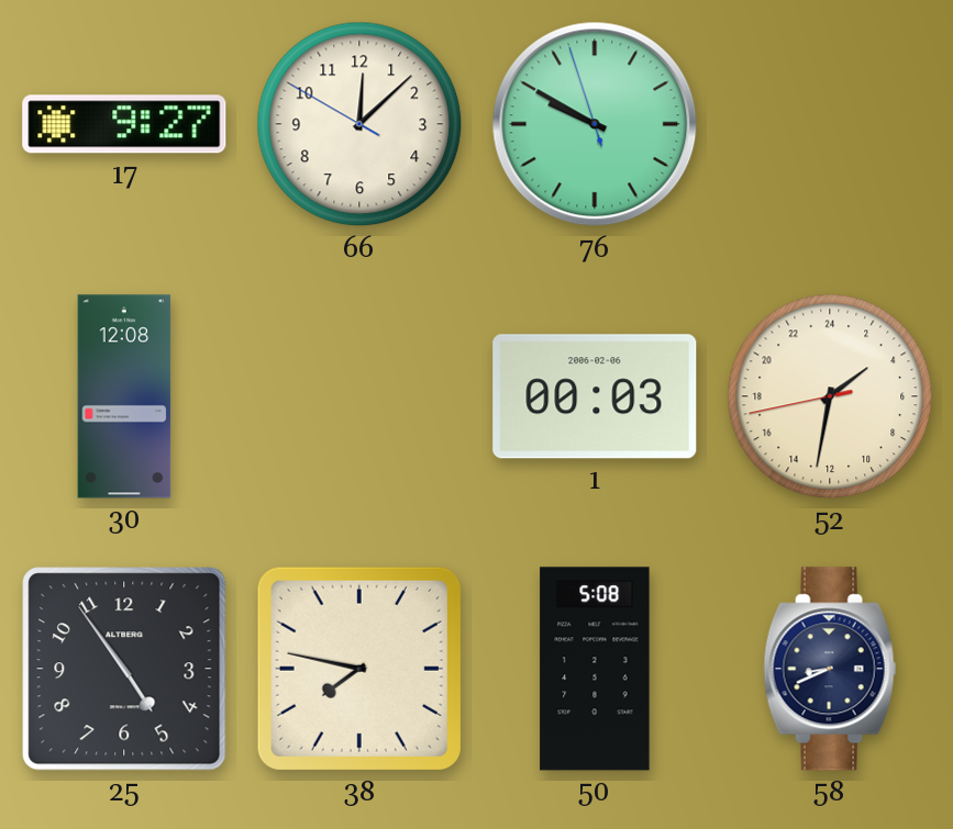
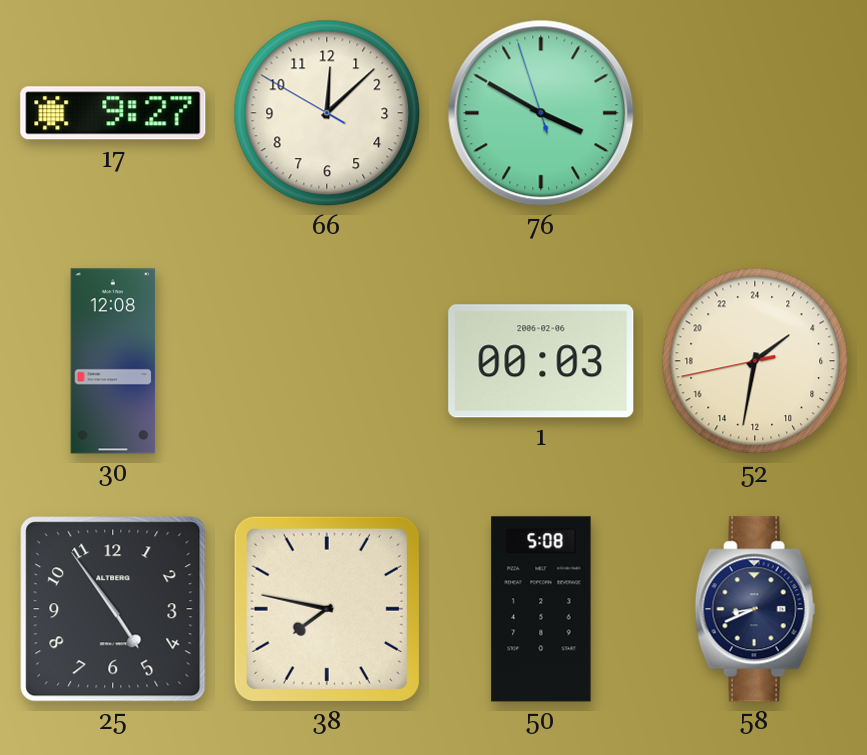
76: 9:49 -> 3:49 (541, 113)
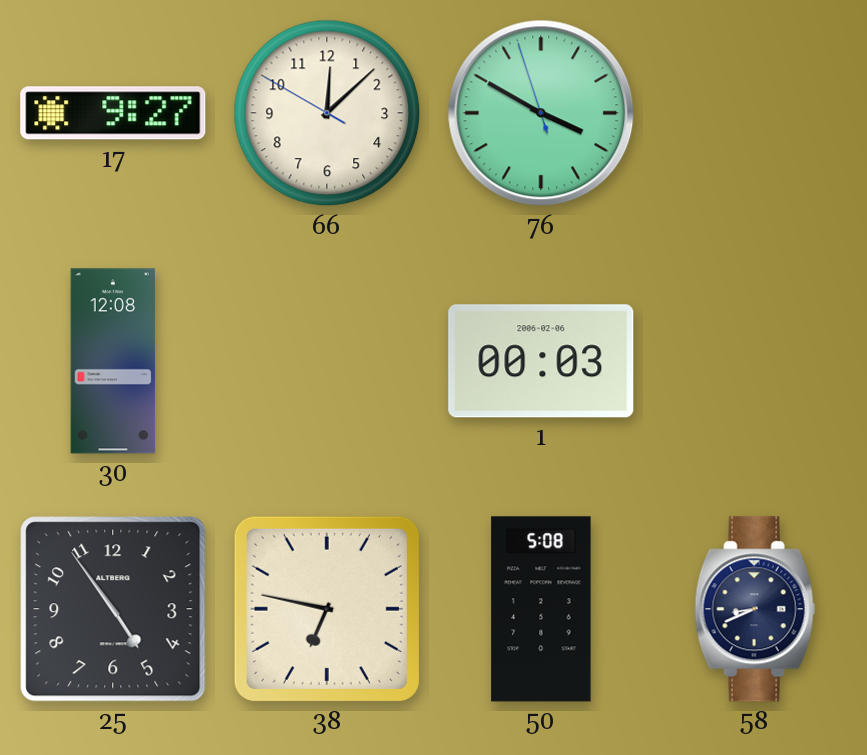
52: 3:31 -> none (755, 361)
38: 7:47 -> 6:47 (327, 609)
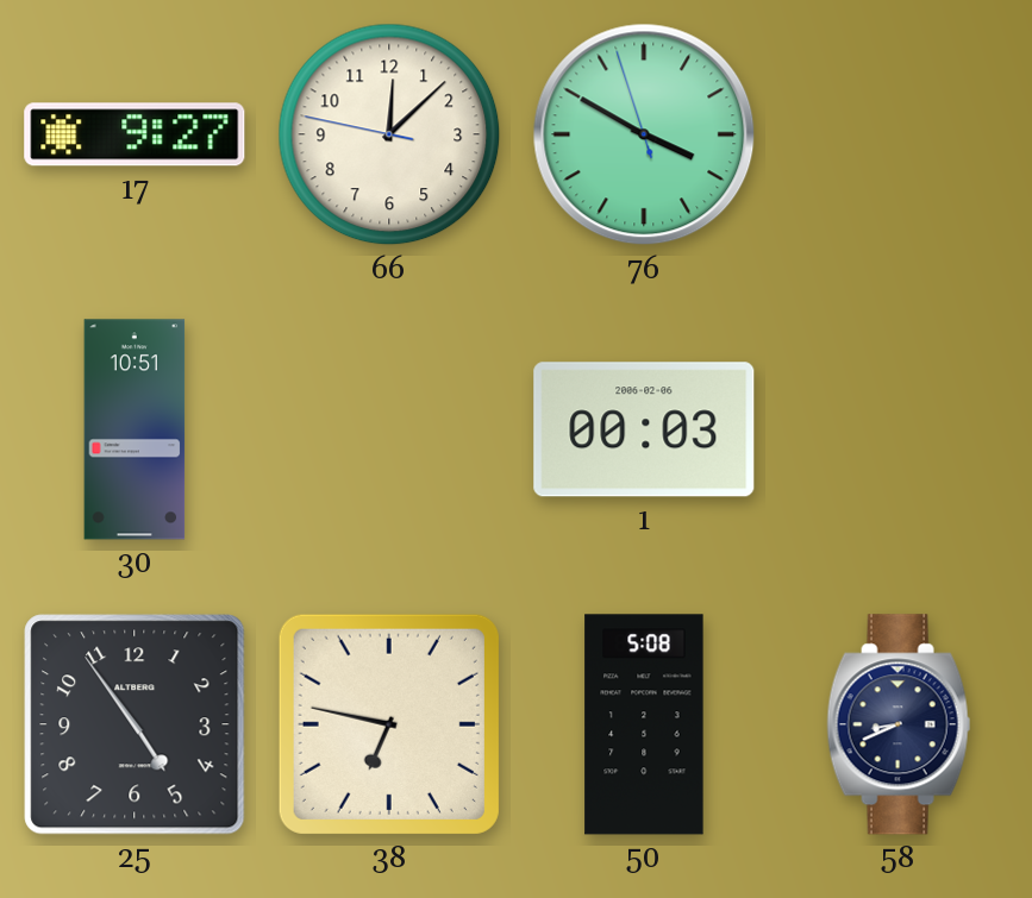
66: 12:07:50 -> 12:07:47 (389, 134)
30: 12:08 -> 10:51 (135, 429)
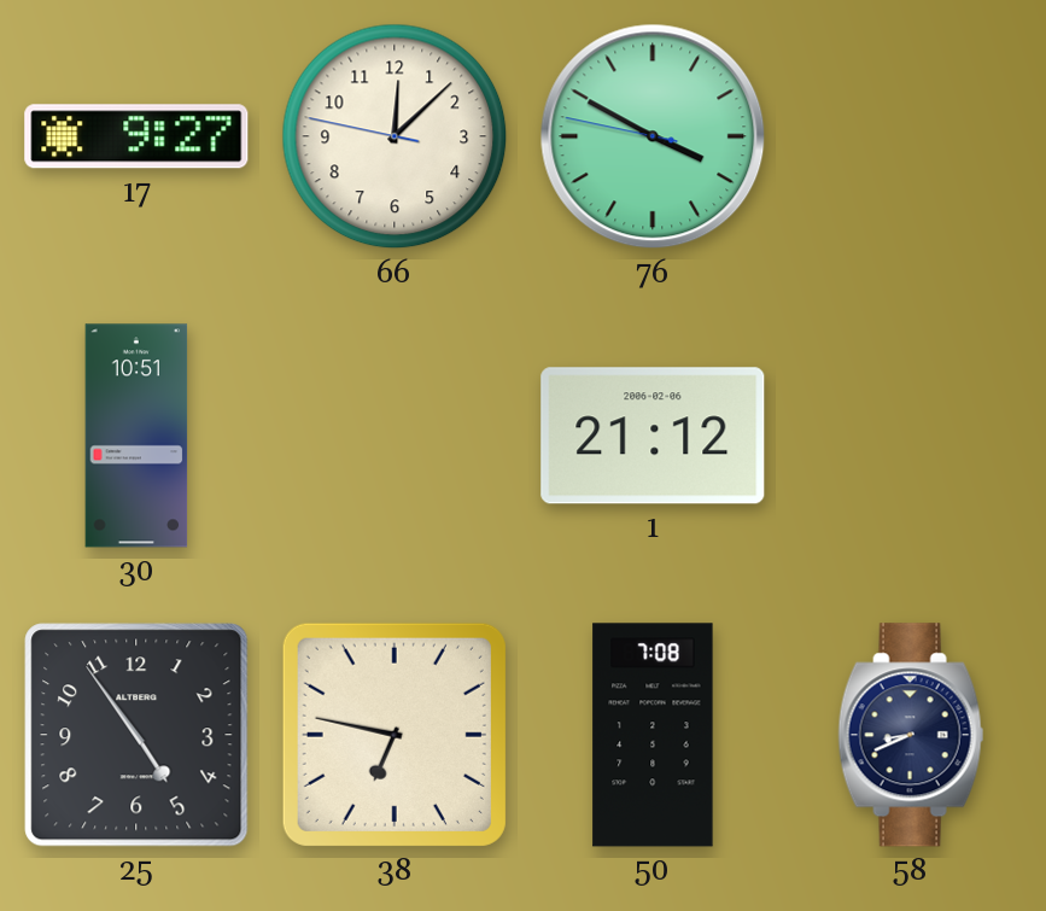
76: 3:49:57 -> 3:49:47 (653, 136)
1: 00:03 -> 21:12 (653, 436)
50: 5:08 -> 7:08 (653, 735)
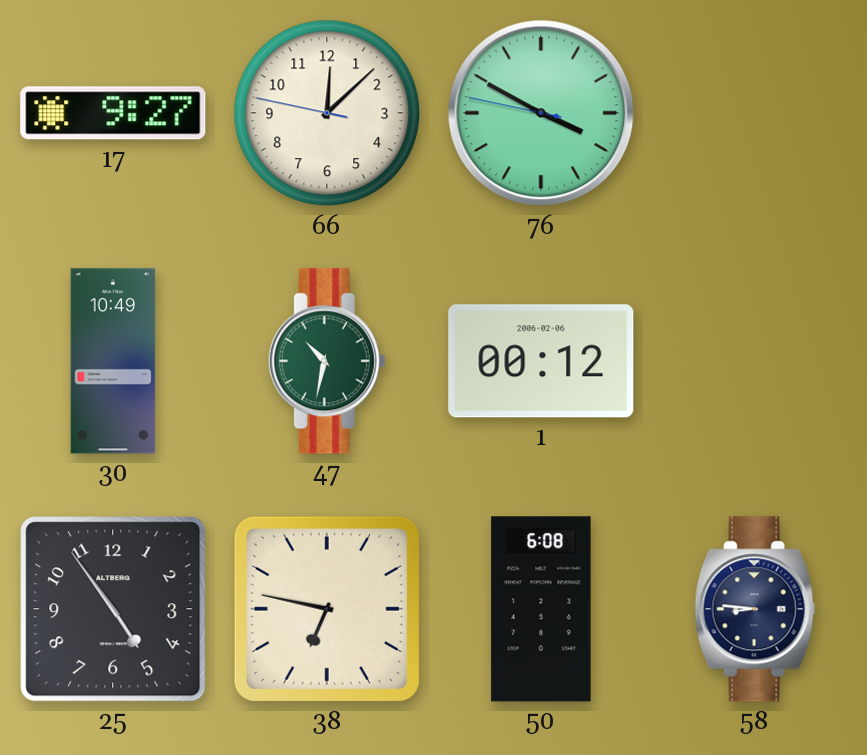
30: 10:51 -> 10:49 (113, 361)
47: none -> 10:32 (327, 361)
1: 21:12 -> 00:12 (541, 361)
50: 7:08 -> 6:08 (541, 609)
58: 8:41 -> 8:46 (755, 609)
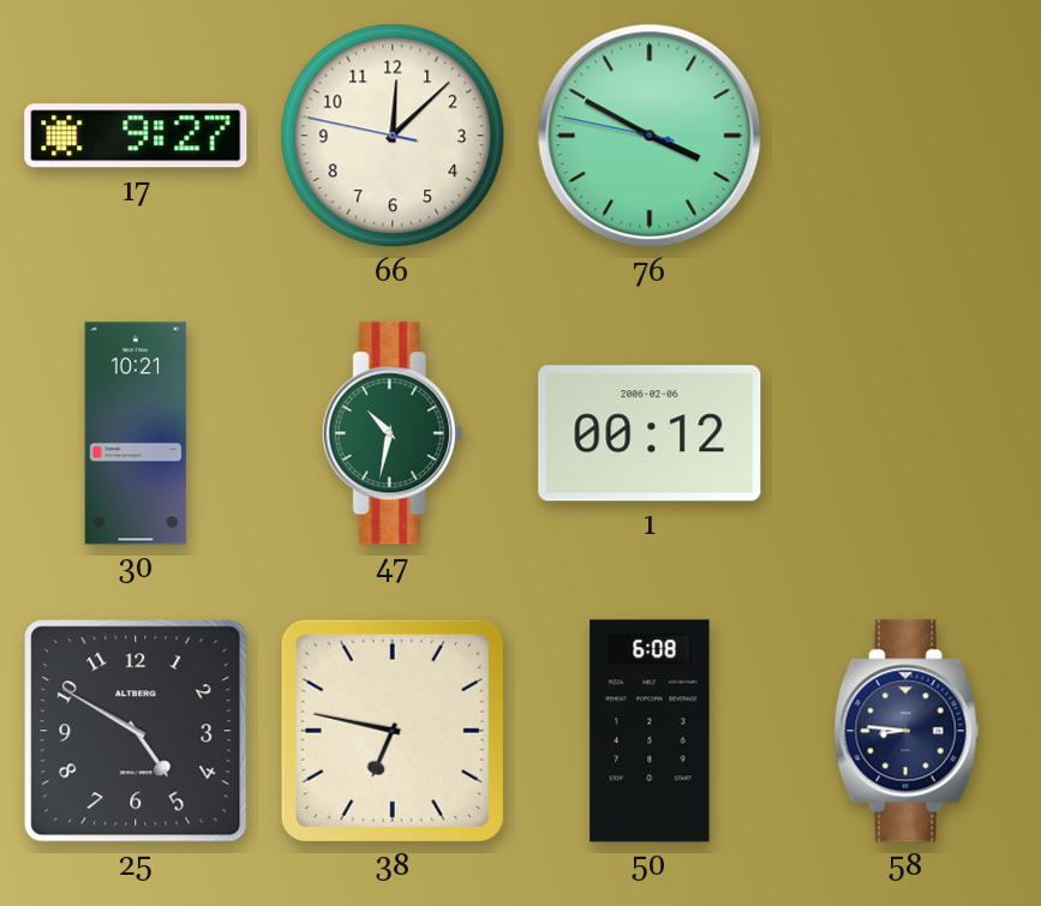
30: 10:49 -> 10:21 (136, 433)
25: 4:54 -> 4:50 (136, 731)
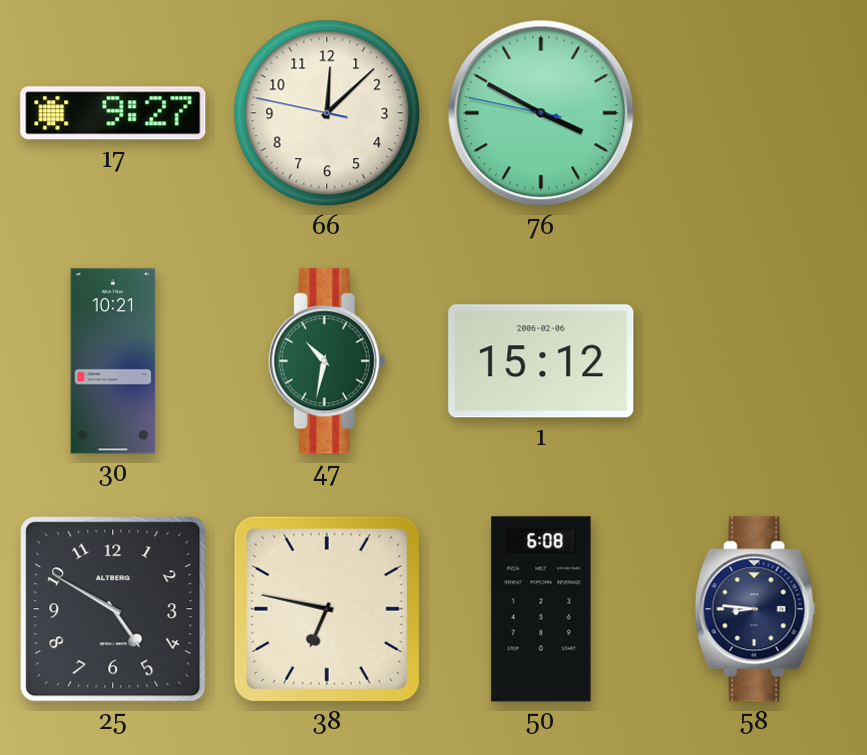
1: 00:12 -> 15:12 (541, 361)
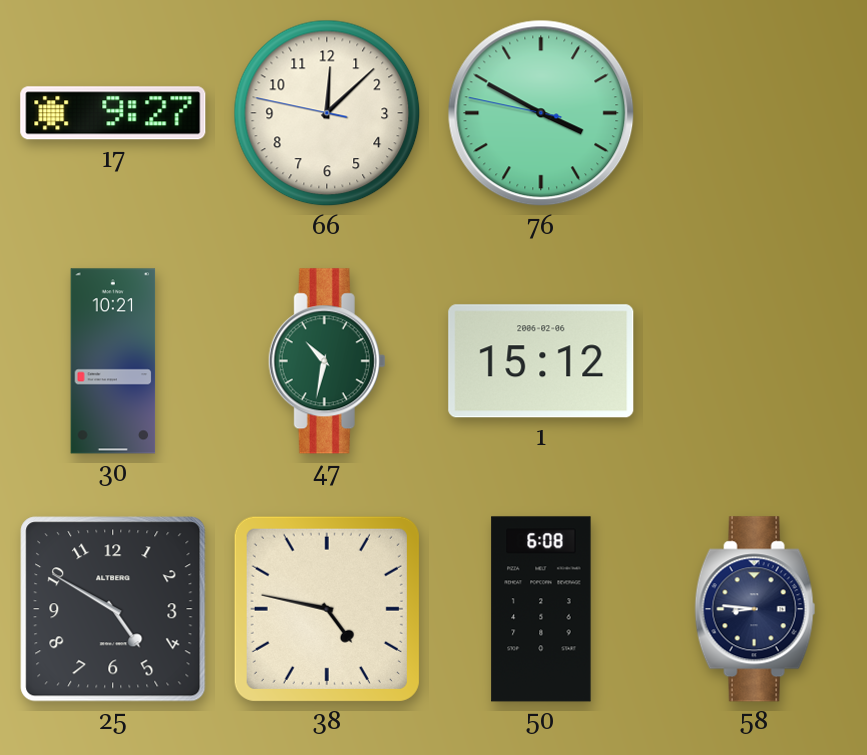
38: 6:47 -> 4:47 (327, 609)
